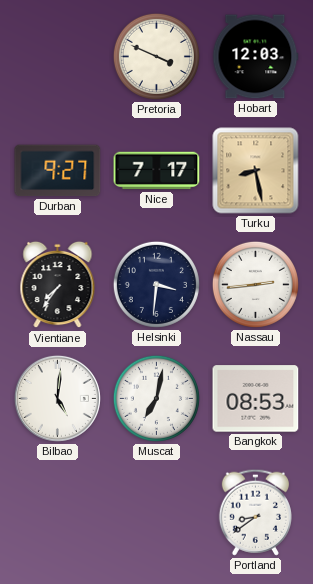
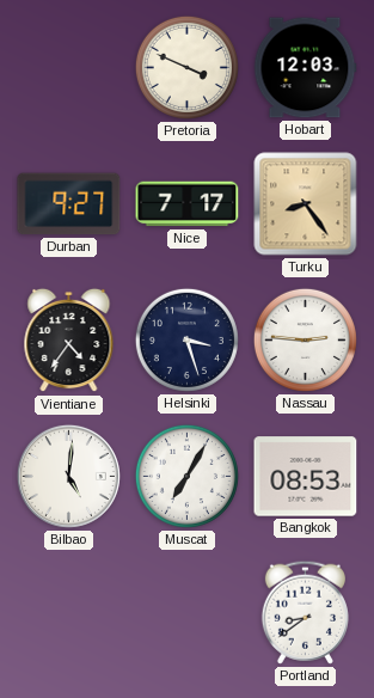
Turku: 8:28 -> 8:24 (306, 204)
Vientiane: 7:36 -> 4:36 (69, 341)
Helsinki: 3:31 -> 3:27 (186, 339)
Nassau: 2:44 -> 2:46 (305, 339)
Muscat: 7:02 -> 7:05 (186, 476)
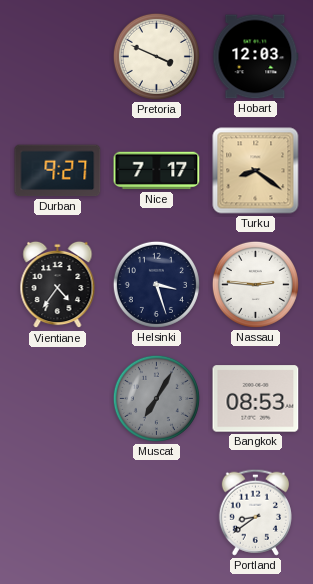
Turku: 8:24 -> 8:21 (256, 171)
Bilbao: 5:01 -> none (68, 476)
Muscat dial: white -> grey (156, 398)
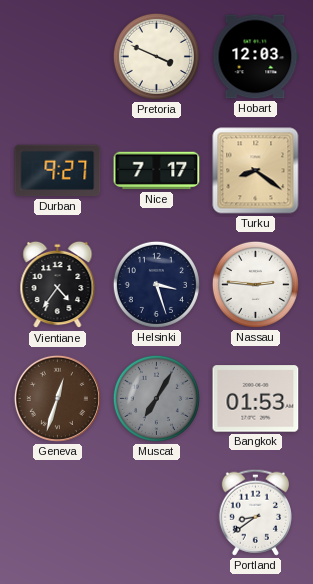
Geneva: none -> 12:33 (57, 398)
Bangkok: 08:53 -> 01:53 (256, 399)
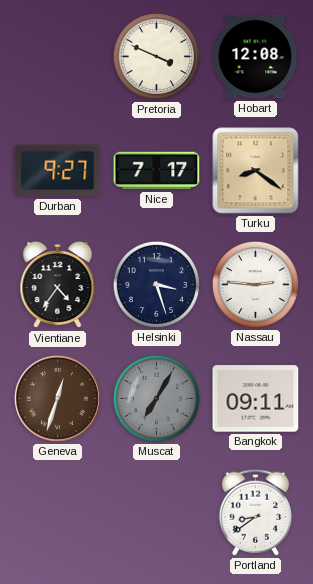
Hobart: 12:03 -> 12:08 (255, 57)
Bangkok: 01:53 -> 09:11 (256, 399)
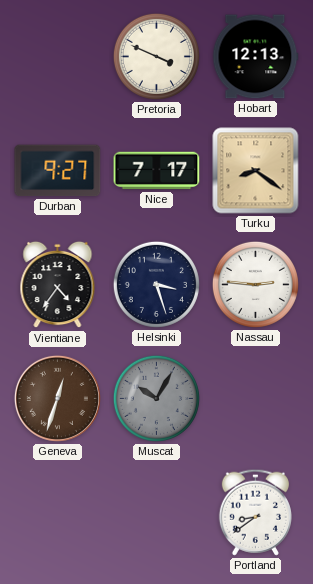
Hobart: 12:08 -> 12:13 (255, 57)
Muscat: 7:05 -> 10:05 (156, 398)
Bangkok: 09:11 -> none (256, 399)
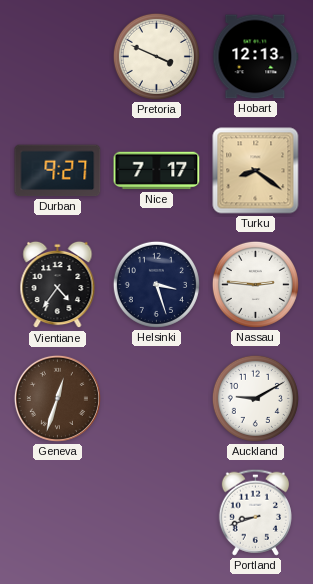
Muscat: 10:05 -> none (156, 398)
Auckland: none -> 9:10 (255, 398)
Portland: 8:39 -> 8:42 (255, 512)
